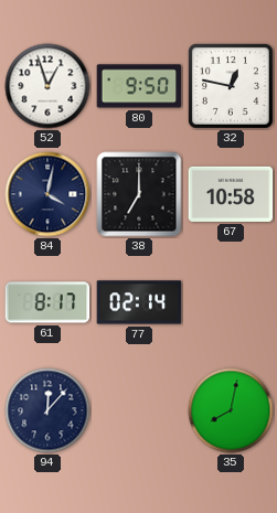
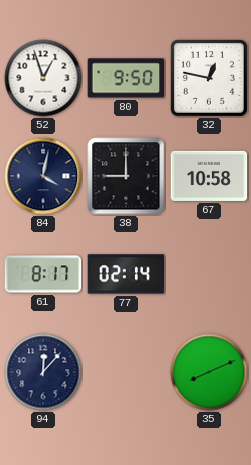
38: 7:00 -> 9:00 (126, 176)
35: 8:02 -> 8:11 (209, 372)
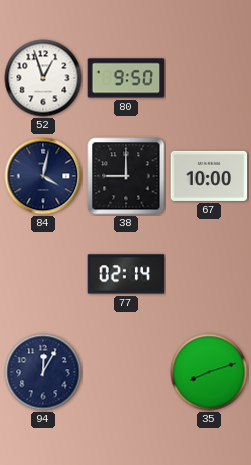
32: 12:47 -> none (209, 78)
67: 10:58 -> 10:00 (209, 176)
61: 8:17 -> none (43, 274)
94: 12:07 -> 12:05 (43, 372)
35: 8:11 -> 8:12 (209, 372)
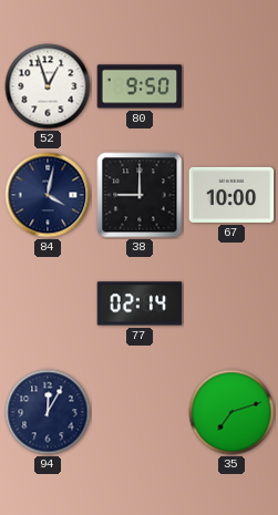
35: 8:12 -> 7:12 (231, 412)
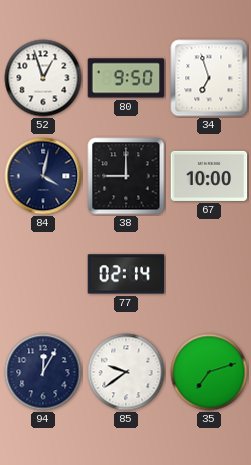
34: none -> 6:57 (209, 78)
85: none -> 9:39 (126, 372)
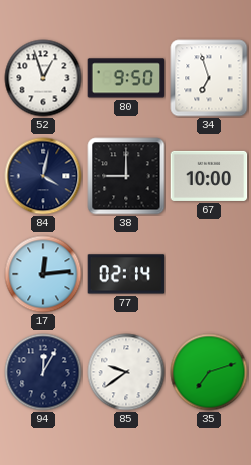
17: none -> 12:14 (43, 274)
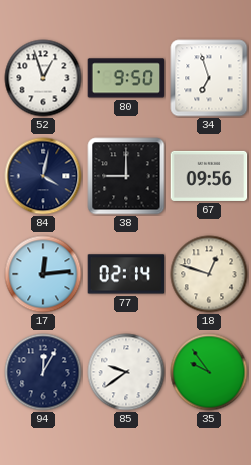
67: 10:00 -> 09:56 (209, 176)
18: none -> 12:48 (209, 274)
35: 7:12 -> 9:54 (209, 372)
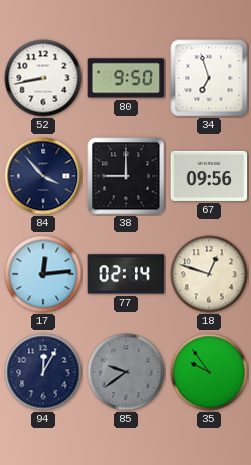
52: 12:57 -> 8:43 (43, 78)
84: 4:02 -> 3:53 (43, 176)
85 dial: white -> grey (126, 372)
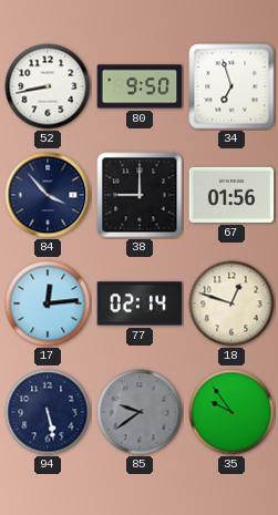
67: 09:56 -> 01:56 (231, 195)
94: 12:05 -> 5:28 (48, 412)
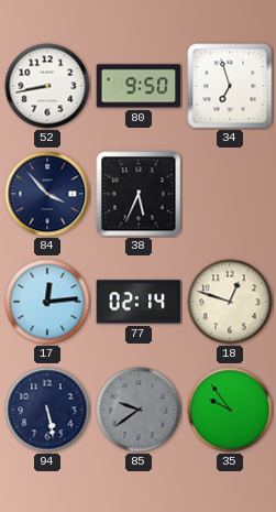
38: 9:00 -> 5:34 (139, 194)
67: 01:56 -> none (231, 195)
